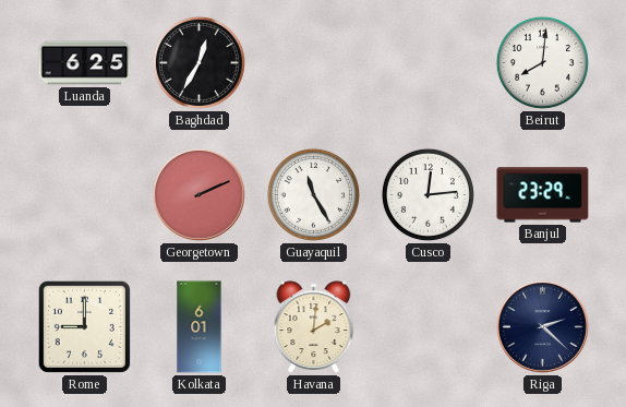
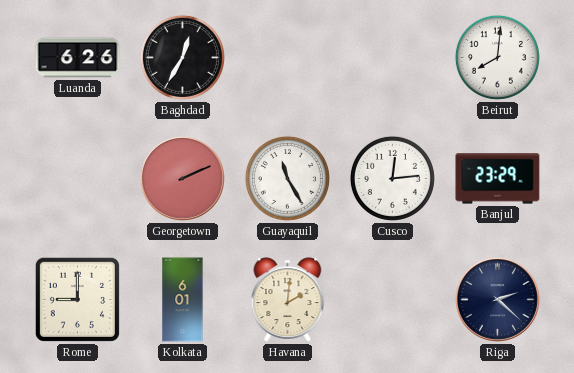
Luanda: 6:25 -> 6:26 (78, 58)
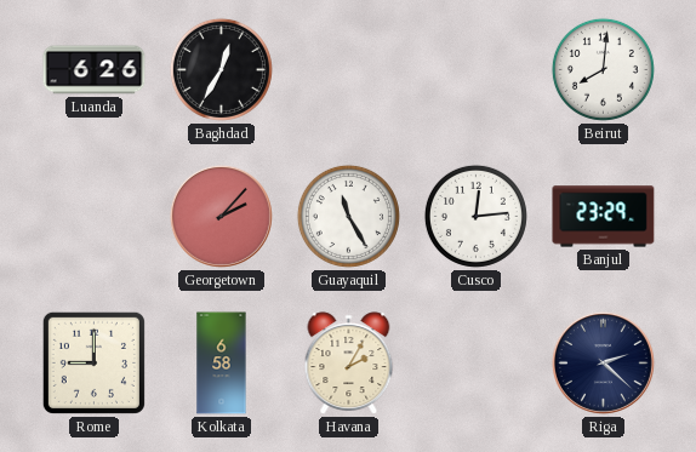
Georgetown: 2:11 -> 2:07 (221, 216)
Kolkata: 6:01 -> 6:58 (222, 364)
Havana: 2:01 -> 2:05 (349, 364)
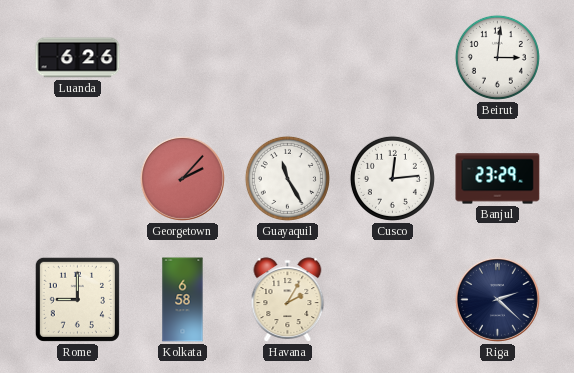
Baghdad: 12:35 -> none (221, 69)
Beirut: 8:01 -> 3:01 (497, 57)
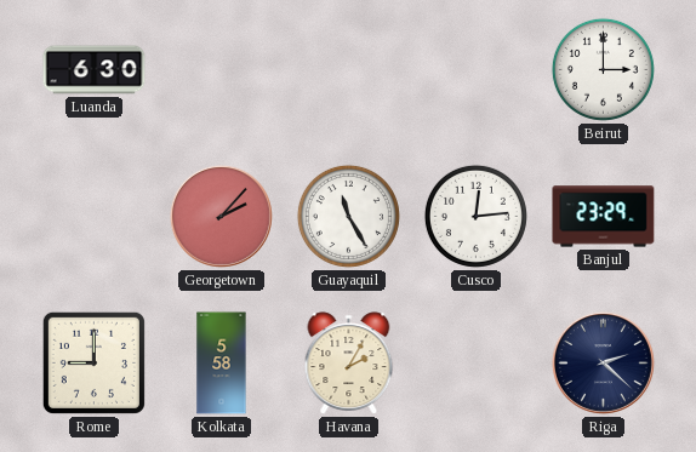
Luanda: 6:26 -> 6:30 (95, 70)
Beirut: 3:01 -> 3:00 (603, 69)
Kolkata: 6:58 -> 5:58 (222, 364)
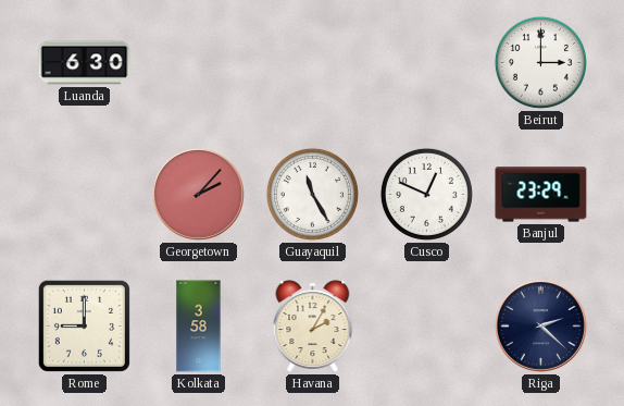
Cusco: 12:14 -> 12:49 (426, 194)
Kolkata: 5:58 -> 3:58 (199, 327)
